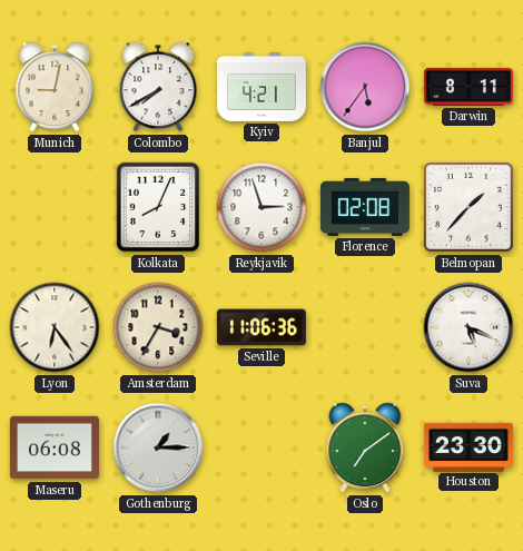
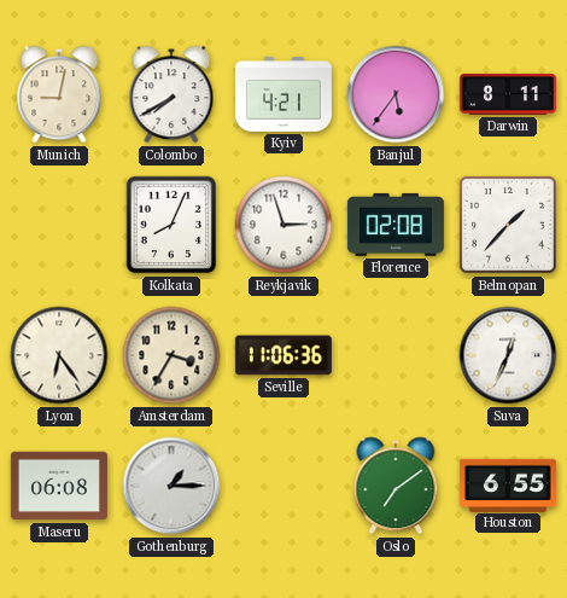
Suva: 5:19 -> 12:34 (508, 355)
Houston: 23:30 -> 6:55 (508, 484)
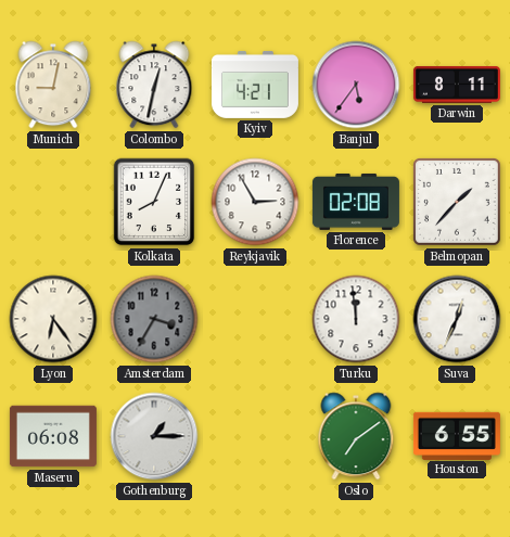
Colombo: 7:40 -> 12:32 (154, 85)
Reykjavik: 2:57 -> 2:55 (255, 202)
Amsterdam dial: cream -> grey (154, 319)
Seville: 11:06 -> none (283, 355)
Turku: none -> 11:59 (356, 319)
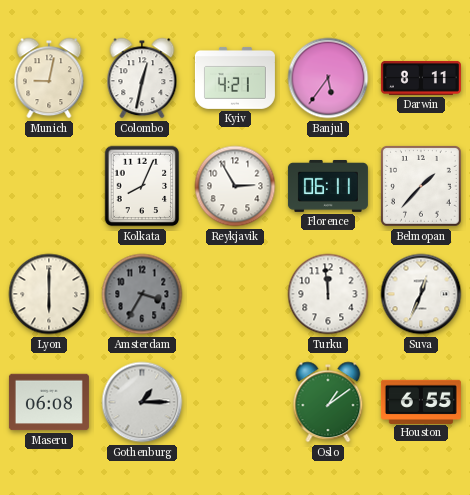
Florence: 02:08 -> 06:11 (328, 186)
Lyon: 6:24 -> 6:00 (49, 294)
Oslo: 7:09 -> 1:09 (328, 402)
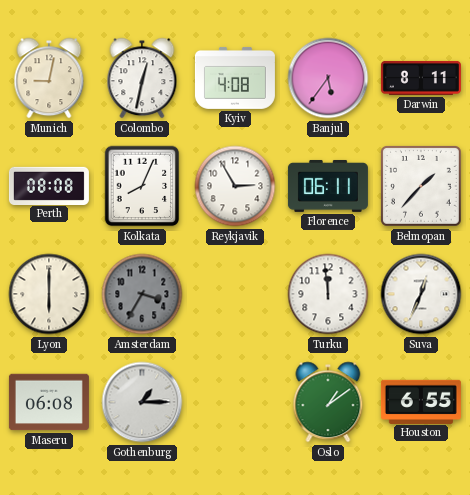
Kyiv: 4:21 -> 4:08 (235, 78)
Perth: none -> 08:08 (49, 185)
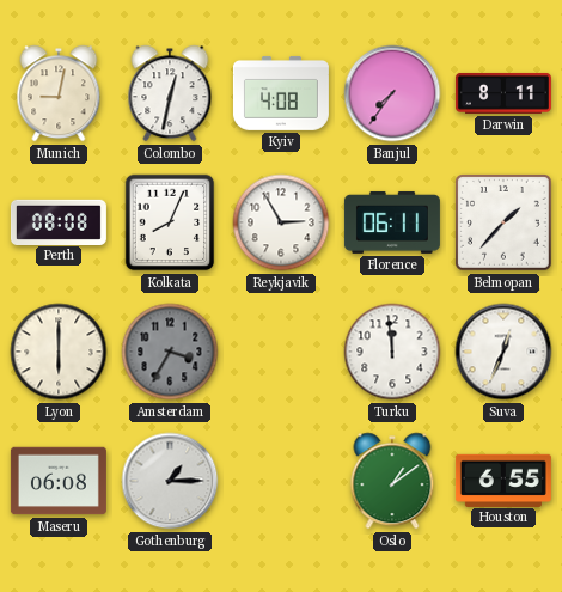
Banjul: 5:36 -> 7:36 (392, 93)
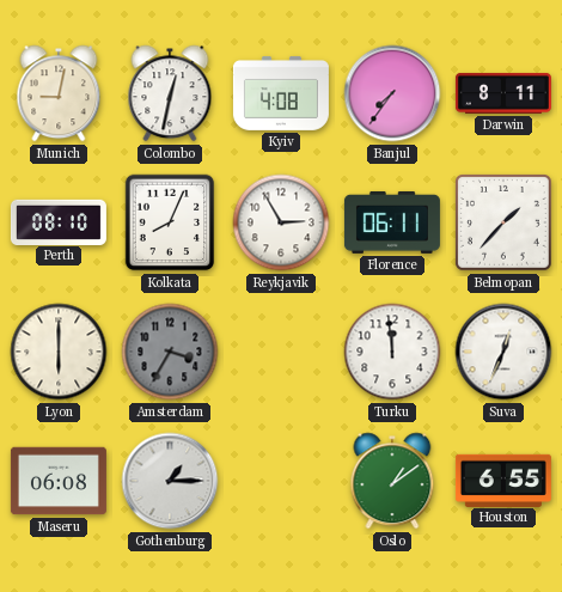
Perth: 08:08 -> 08:10 (59, 221)
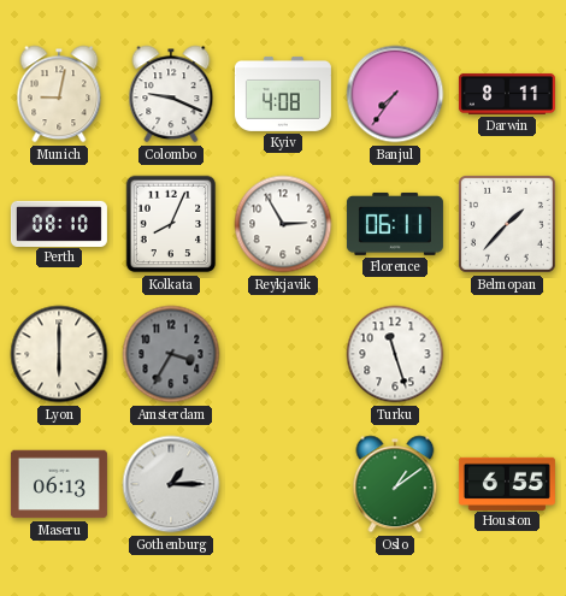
Colombo: 12:32 -> 9:19 (171, 94)
Turku: 11:59 -> 11:27 (395, 354)
Suva: 12:34 -> none (503, 352)
Maseru: 06:08 -> 06:13 (59, 484)
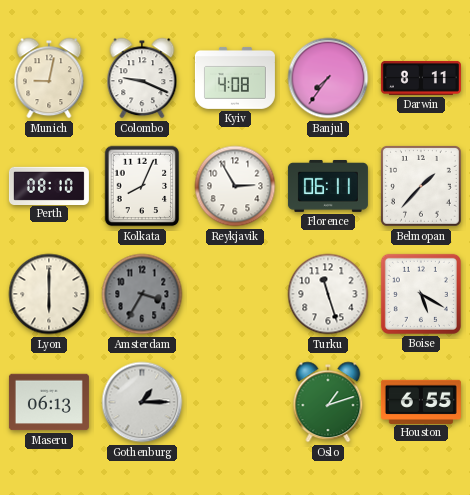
Boise: none -> 5:20 (421, 294)
Oslo: 1:09 -> 1:12 (328, 402)
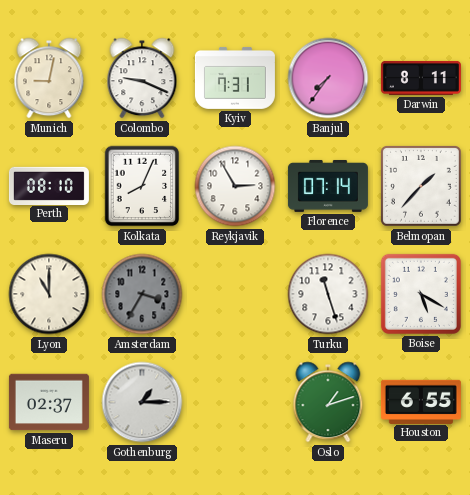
Kyiv: 4:08 -> 7:31 (235, 78)
Florence: 06:11 -> 07:14 (328, 186)
Lyon: 6:00 -> 11:00 (49, 294)
Maseru: 06:13 -> 02:37 (49, 402)
